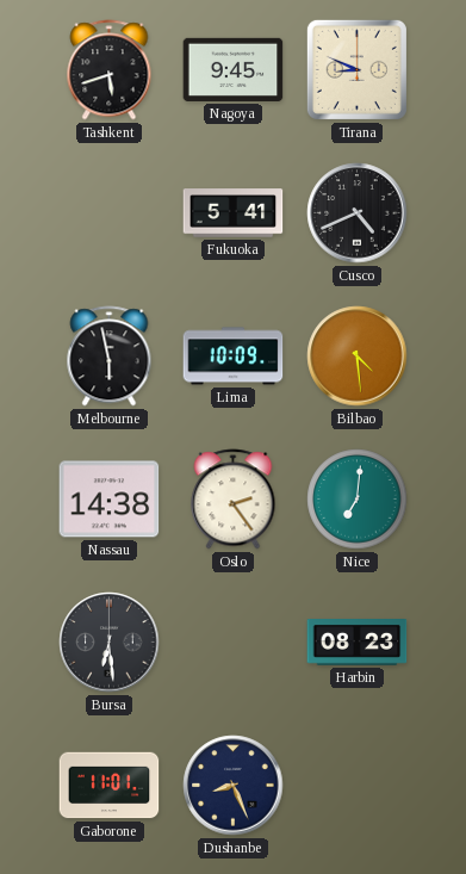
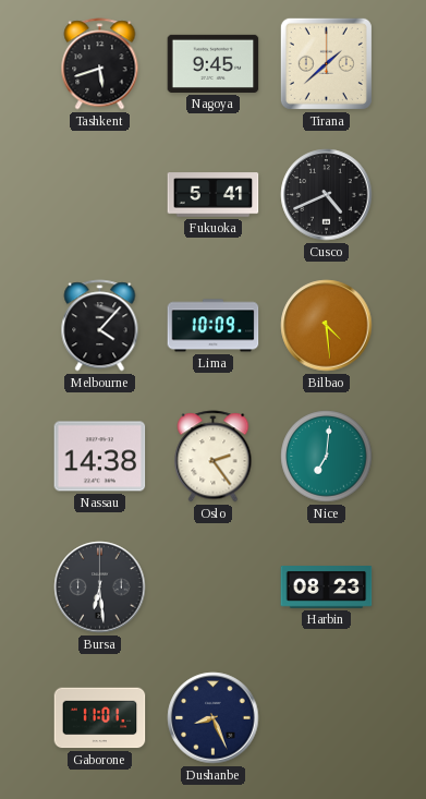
Tirana: 8:49 -> 1:38 (326, 63)
Melbourne: 5:58 -> 4:07 (100, 326)
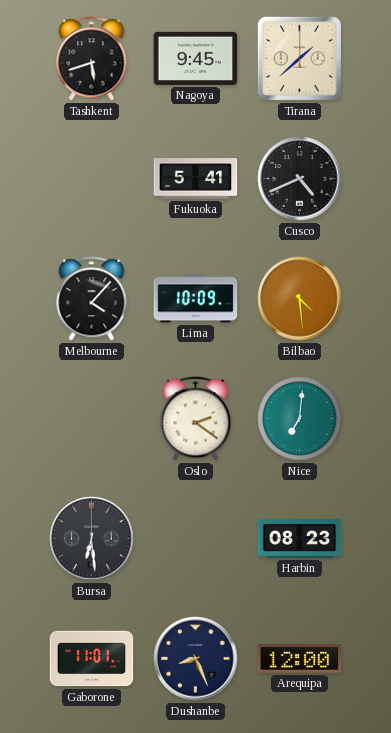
Nassau: 14:38 -> none (100, 457)
Oslo: 2:24 -> 2:21 (196, 419)
Arequipa: none -> 12:00 (300, 659)
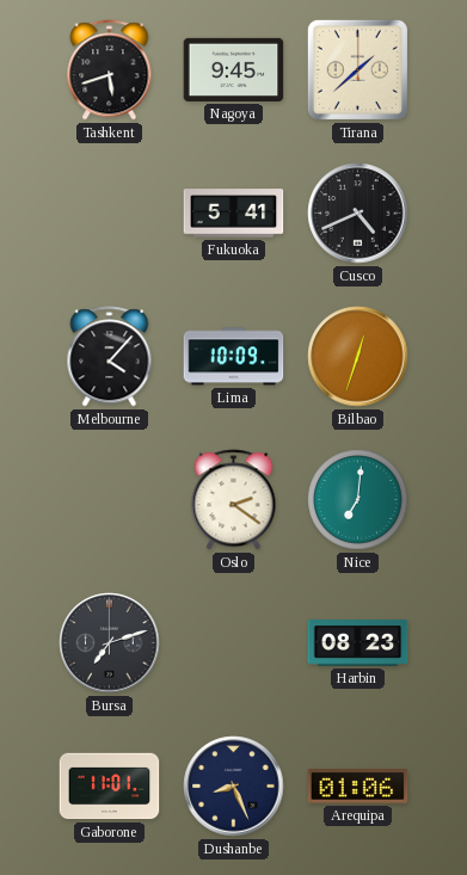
Bilbao: 4:29 -> 12:33 (358, 357)
Bursa: 6:29 -> 7:12 (110, 643)
Arequipa: 12:00 -> 01:06 (358, 787)
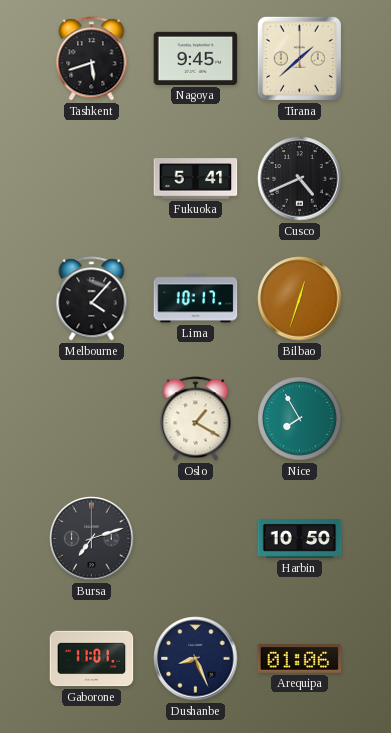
Lima: 10:09 -> 10:17 (196, 299)
Oslo: 2:21 -> 1:20 (196, 419)
Nice: 7:01 -> 7:55 (300, 419)
Harbin: 08:23 -> 10:50 (300, 539)
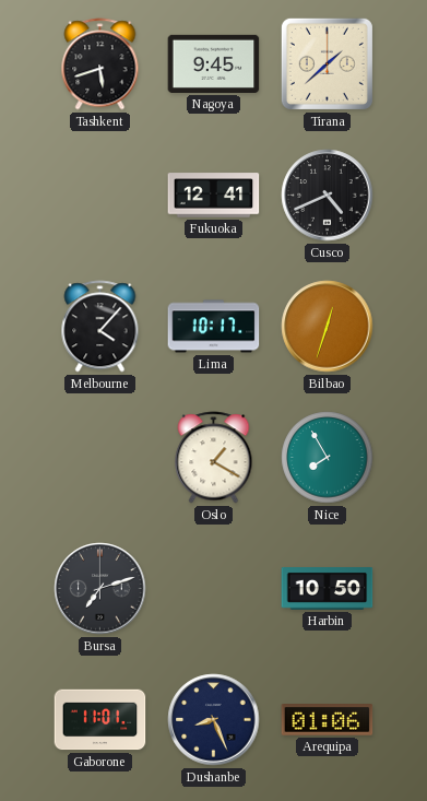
Fukuoka: 5:41 -> 12:41 (214, 196)
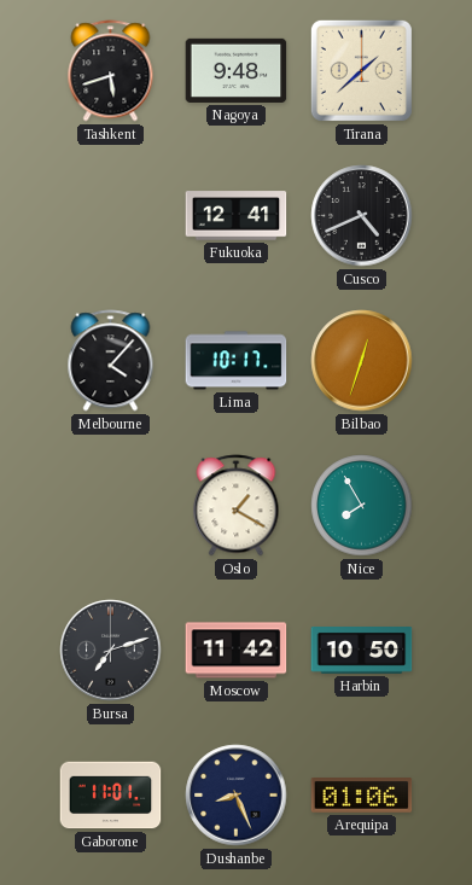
Nagoya: 9:45 -> 9:48 (237, 70)
Moscow: none -> 11:42 (237, 651)
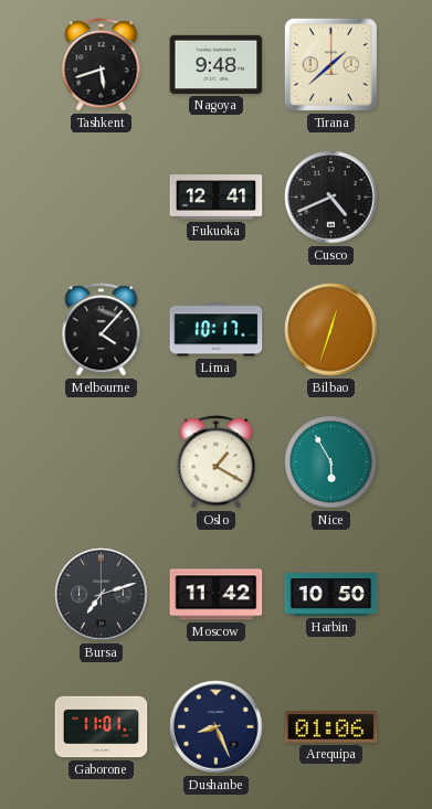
Nice: 7:55 -> 5:55 (331, 462)
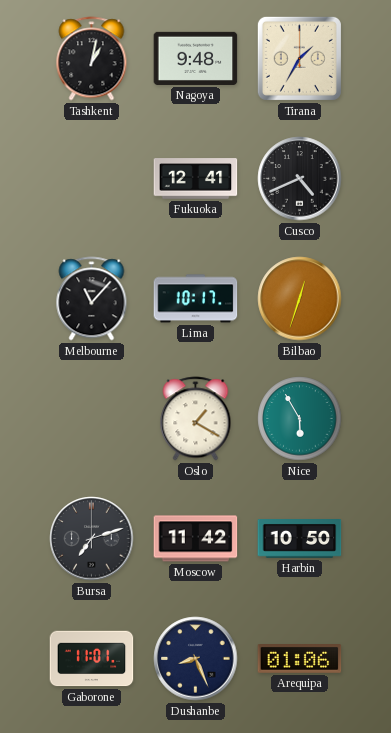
Tashkent: 5:42 -> 1:02 (92, 59)
Tirana: 1:38 -> 1:35 (299, 58)
Melbourne: 4:07 -> 11:07 (92, 299)
